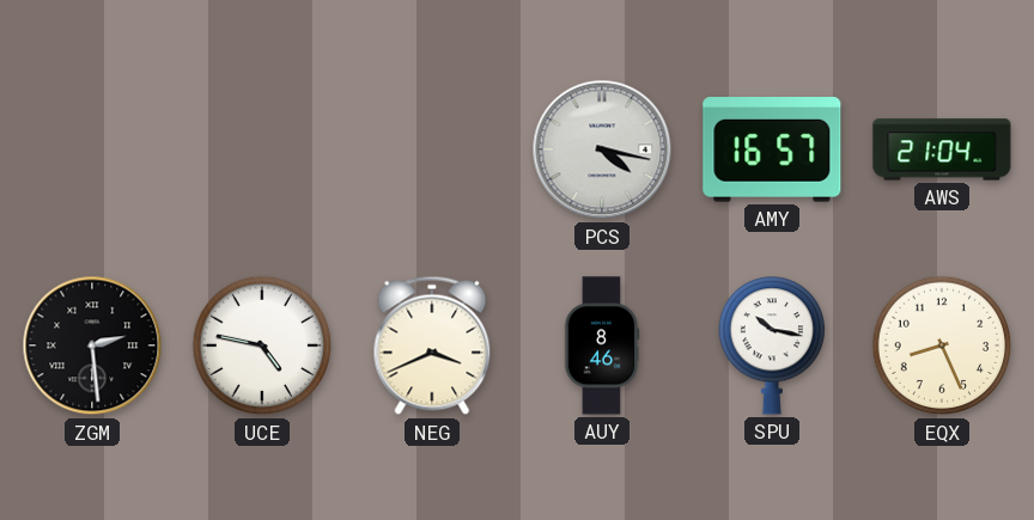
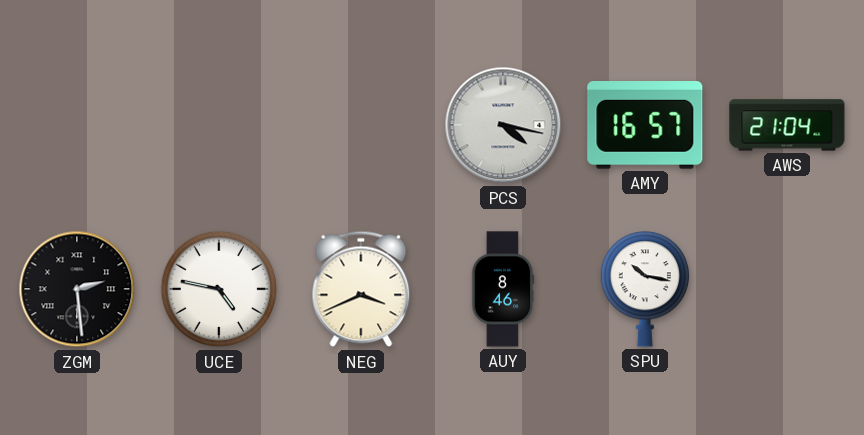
EQX: 8:26 -> none (942, 345)
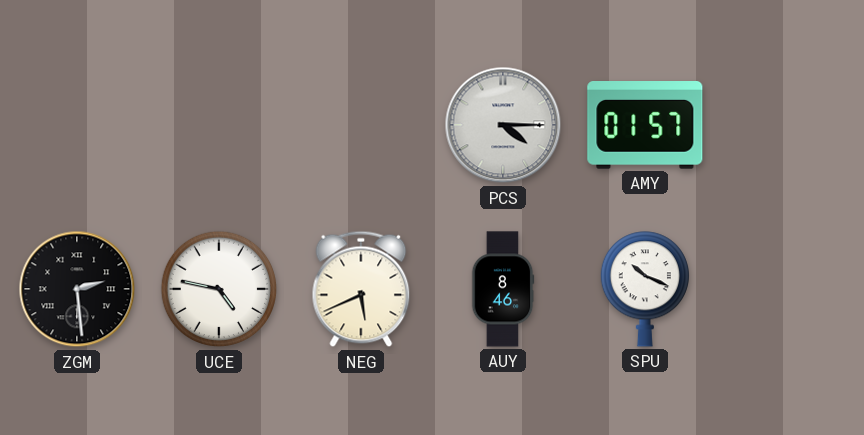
PCS: 4:17 -> 4:15 (503, 125)
AMY: 16:57 -> 01:57 (645, 126)
AWS: 21:04 -> none (787, 125)
NEG: 3:41 -> 5:41 (361, 289)
SPU: 10:17 -> 10:19 (644, 289)
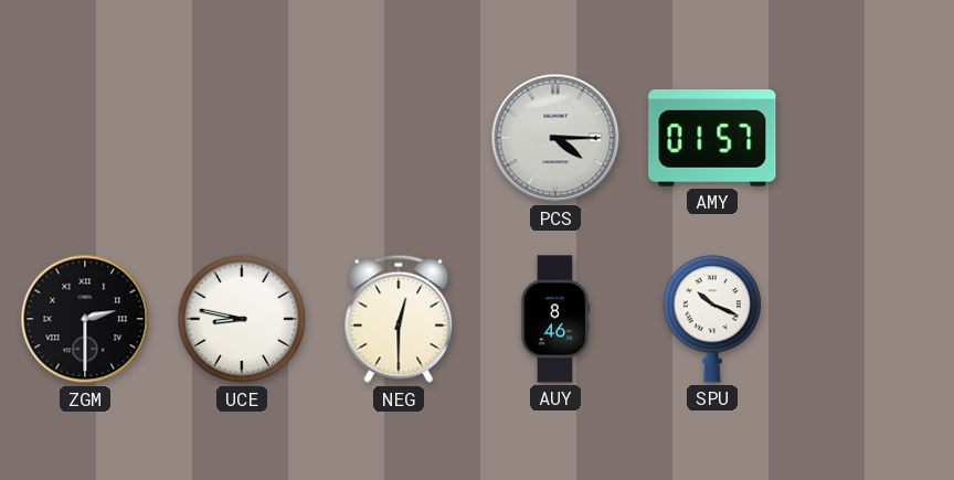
ZGM: 2:29 -> 2:30 (85, 319)
UCE: 4:47 -> 8:47 (242, 319)
NEG: 5:41 -> 12:30 (399, 319)
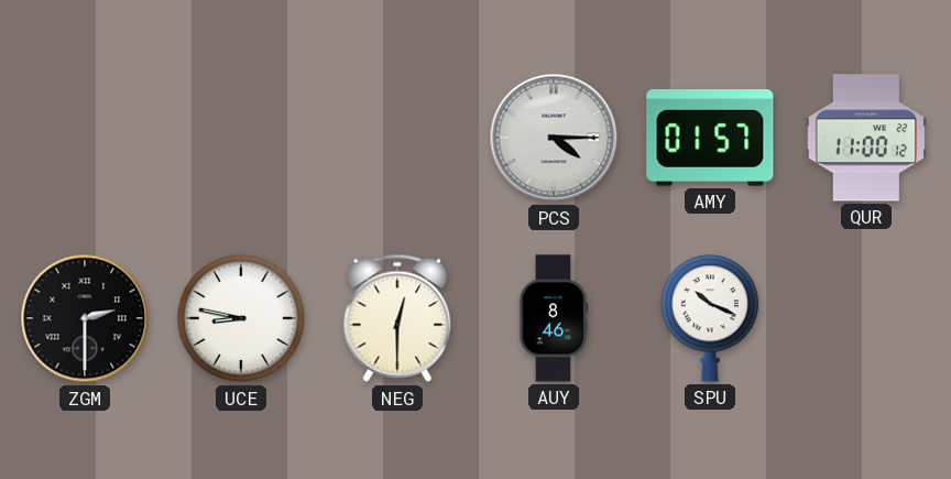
QUR: none -> 11:00 (865, 138)
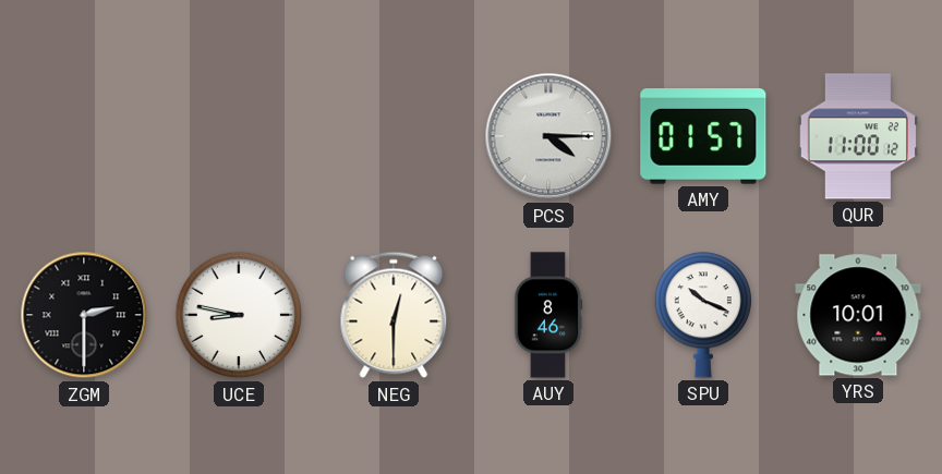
YRS: none -> 10:01 (858, 315)
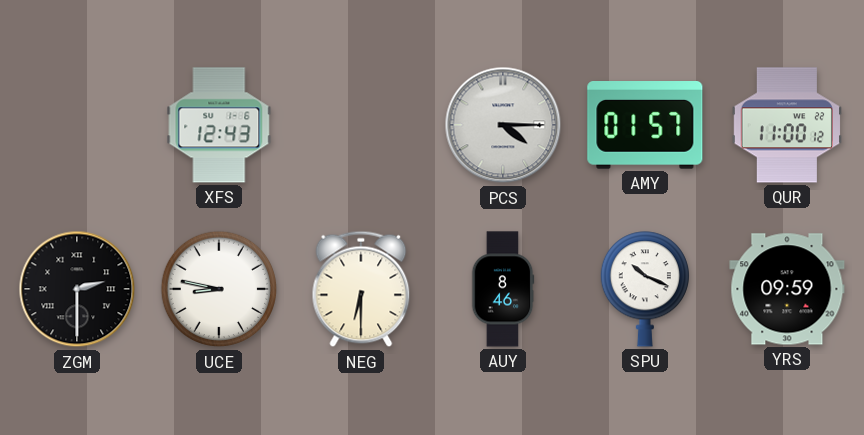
XFS: none -> 12:43 (219, 125)
NEG: 12:30 -> 6:30 (361, 289)
YRS: 10:01 -> 09:59 (787, 289)
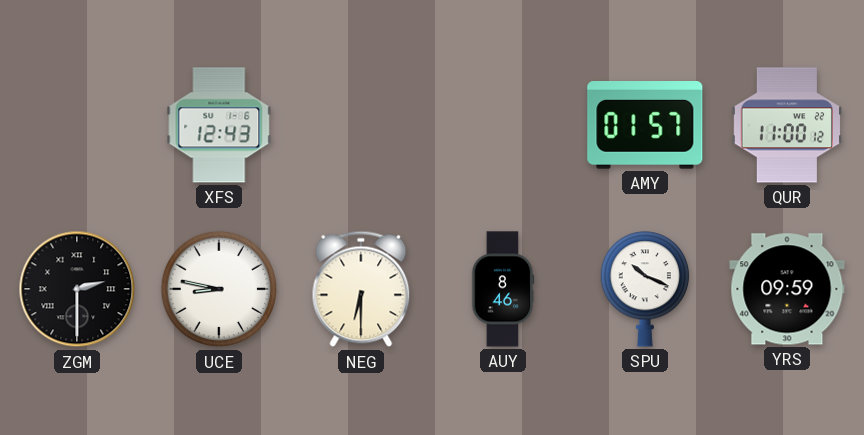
PCS: 4:15 -> none (503, 125)
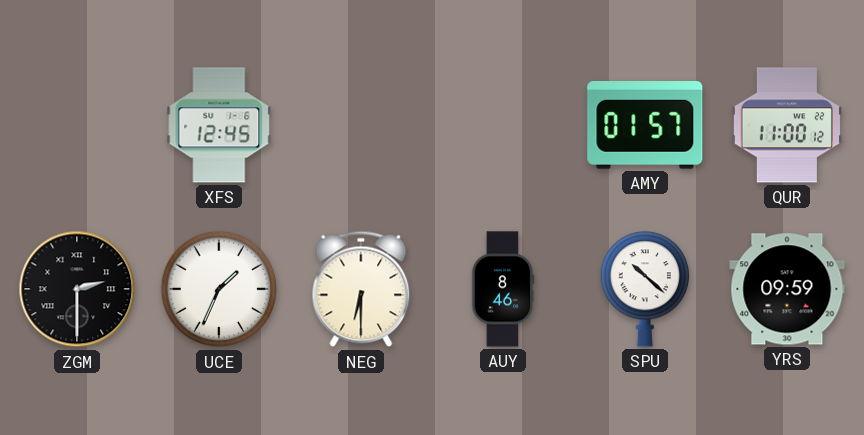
XFS: 12:43 -> 12:45 (219, 125)
UCE: 8:47 -> 1:34 (219, 289)
SPU: 10:19 -> 10:22 (644, 289)
